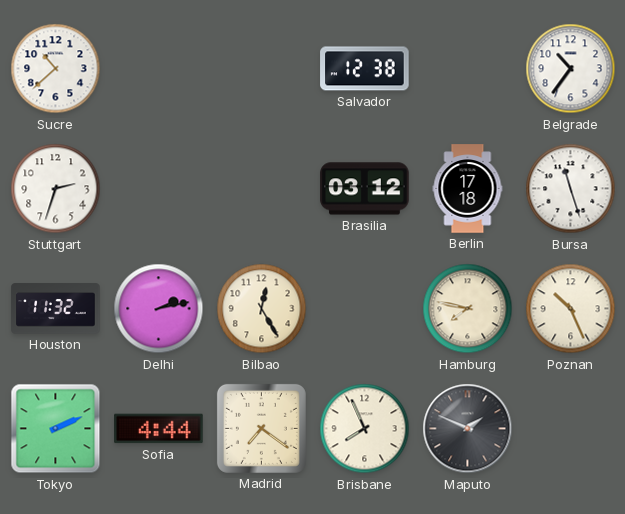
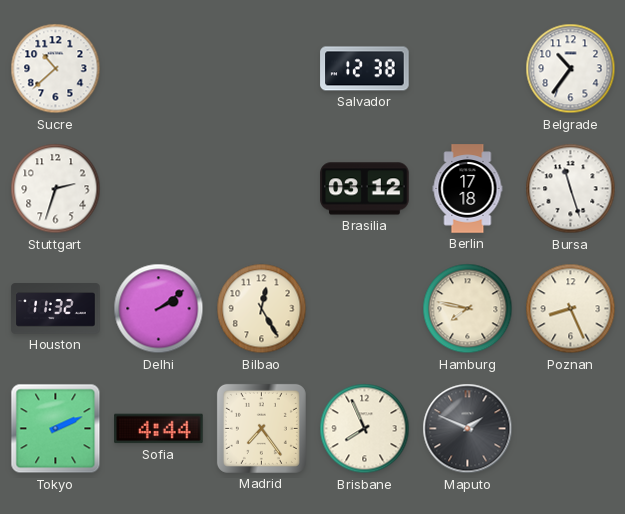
Delhi: 2:13 -> 2:09 (159, 309)
Poznan: 10:26 -> 8:26 (571, 309)
Madrid: 7:21 -> 7:24 (261, 428)
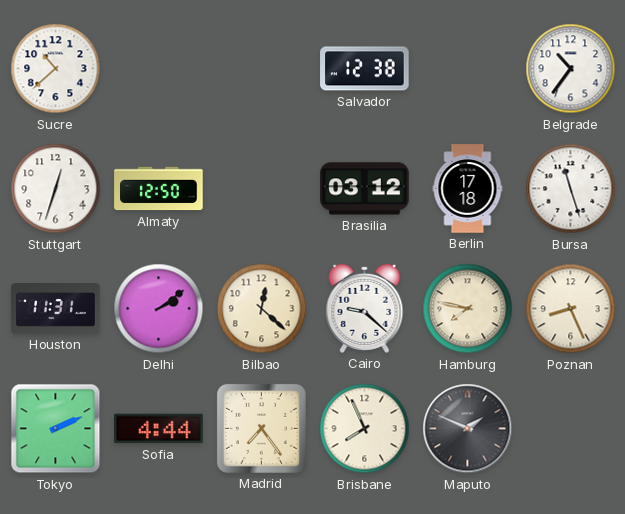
Stuttgart: 2:33 -> 12:33 (56, 189)
Almaty: none -> 12:50 (159, 189)
Houston: 11:32 -> 11:31 (56, 309)
Bilbao: 12:25 -> 12:22 (262, 309)
Cairo: none -> 9:22 (365, 308)
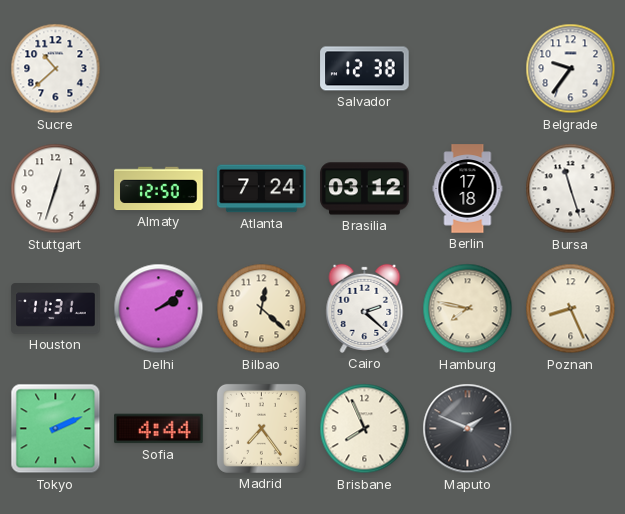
Belgrade: 10:36 -> 9:36 (571, 69)
Atlanta: none -> 7:24 (262, 189)
Cairo: 9:22 -> 2:22 (365, 308)
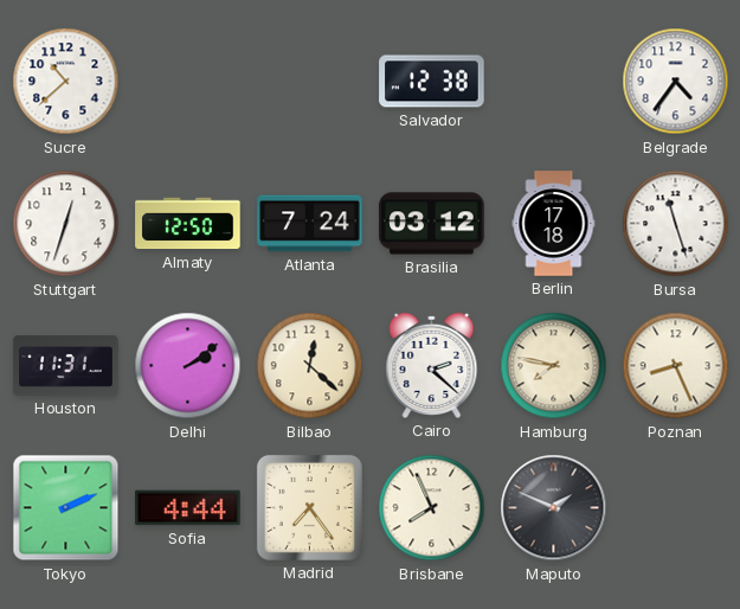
Belgrade: 9:36 -> 4:36 (676, 82)
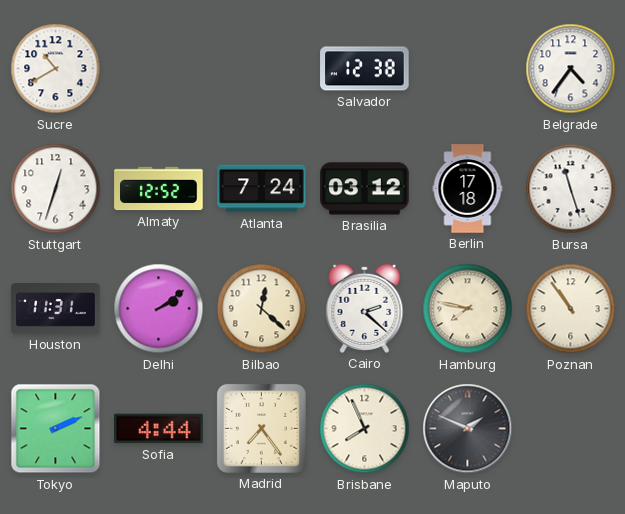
Sucre: 10:38 -> 10:40 (56, 69)
Almaty: 12:50 -> 12:52 (159, 189)
Poznan: 8:26 -> 10:54 (571, 309)
